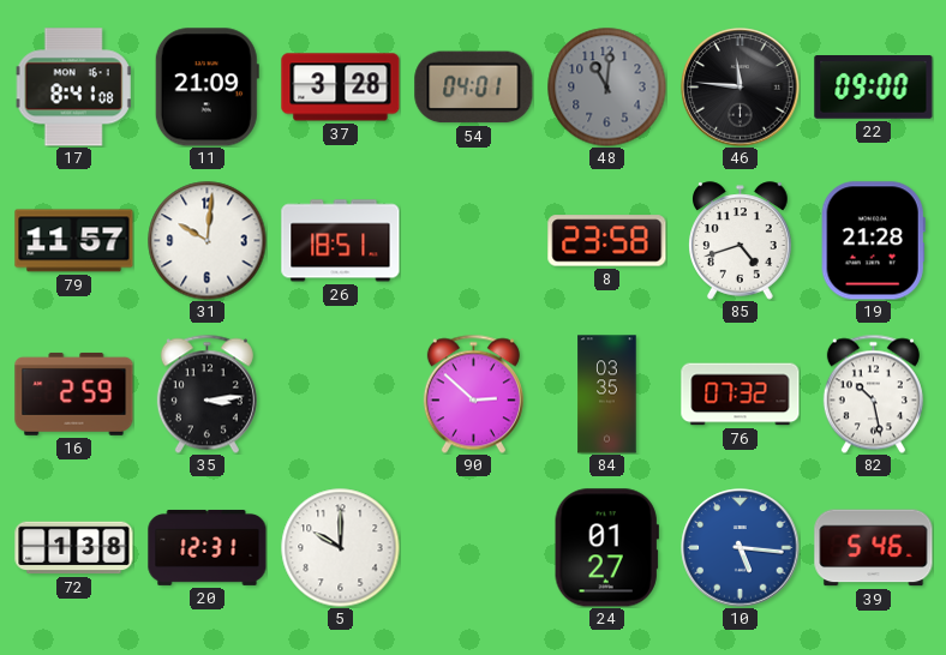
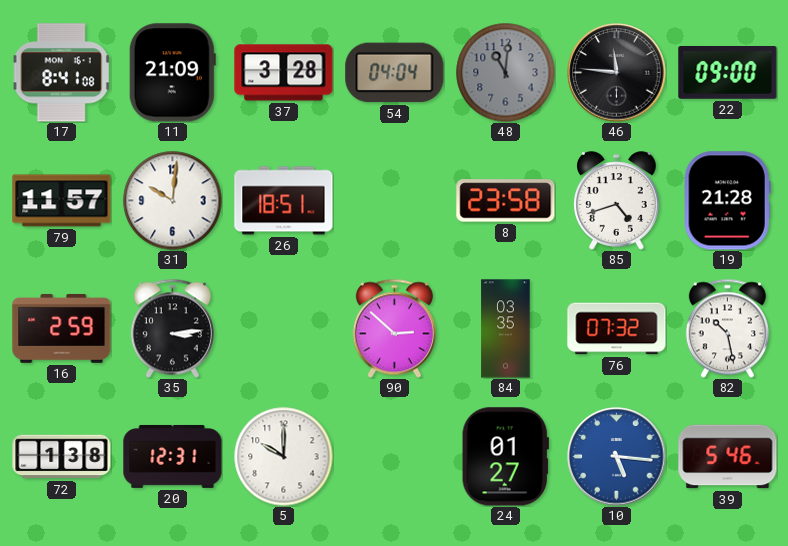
54: 04:01 -> 04:04 (395, 73)
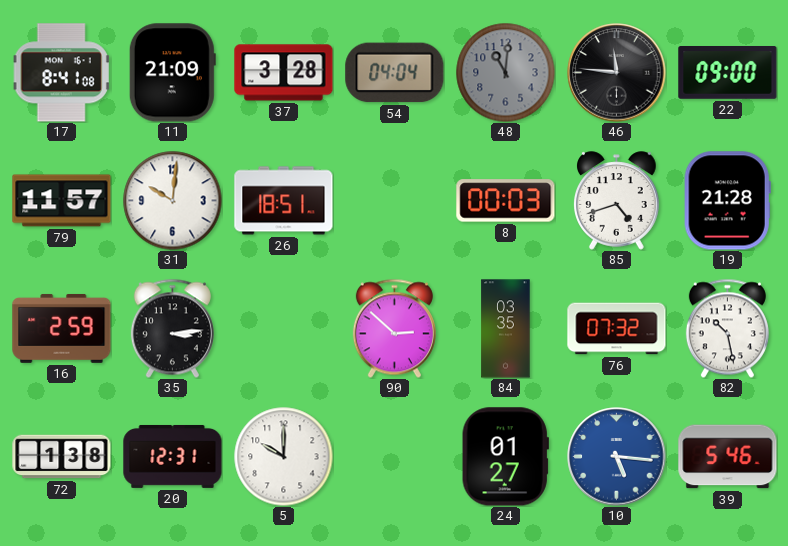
8: 23:58 -> 00:03 (506, 201)
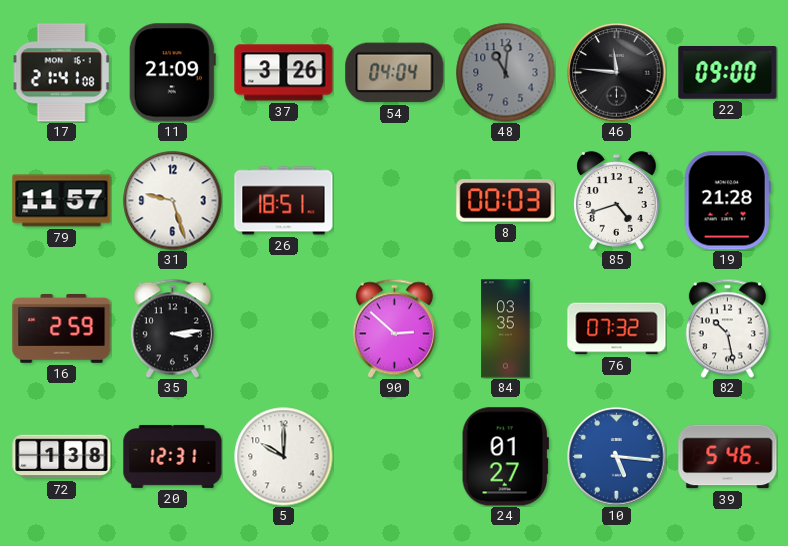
17: 8:41 -> 21:41 (61, 73)
37: 3:28 -> 3:26 (284, 73)
31: 10:01 -> 9:27 (173, 201)
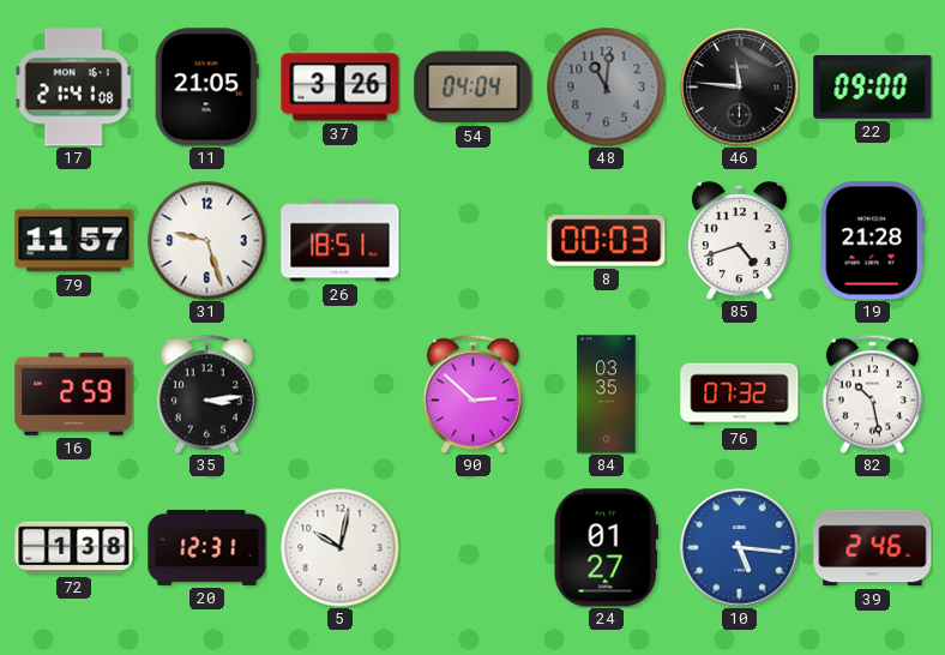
11: 21:09 -> 21:05 (206, 88)
5: 10:00 -> 10:02 (341, 548)
39: 5:46 -> 2:46 (873, 548)
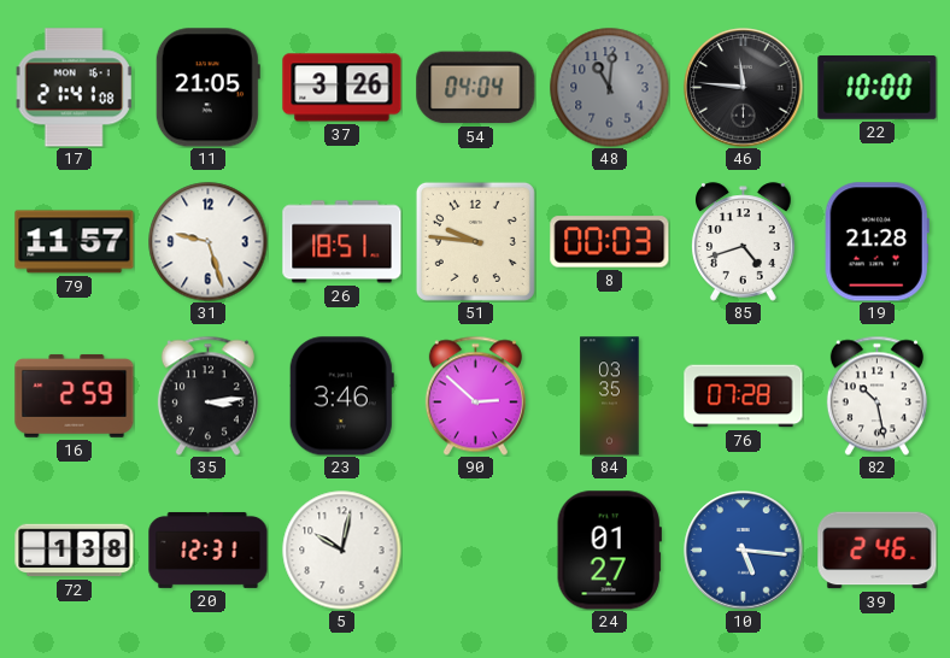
22: 09:00 -> 10:00 (878, 88)
51: none -> 9:46 (475, 241)
23: none -> 3:46 (341, 396)
76: 07:32 -> 07:28 (744, 396)
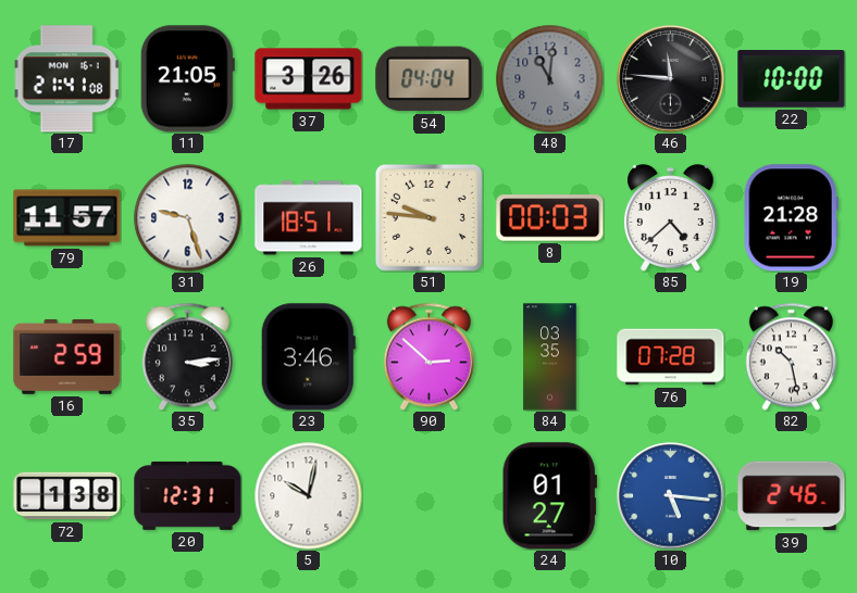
85: 4:42 -> 4:38 (671, 218)
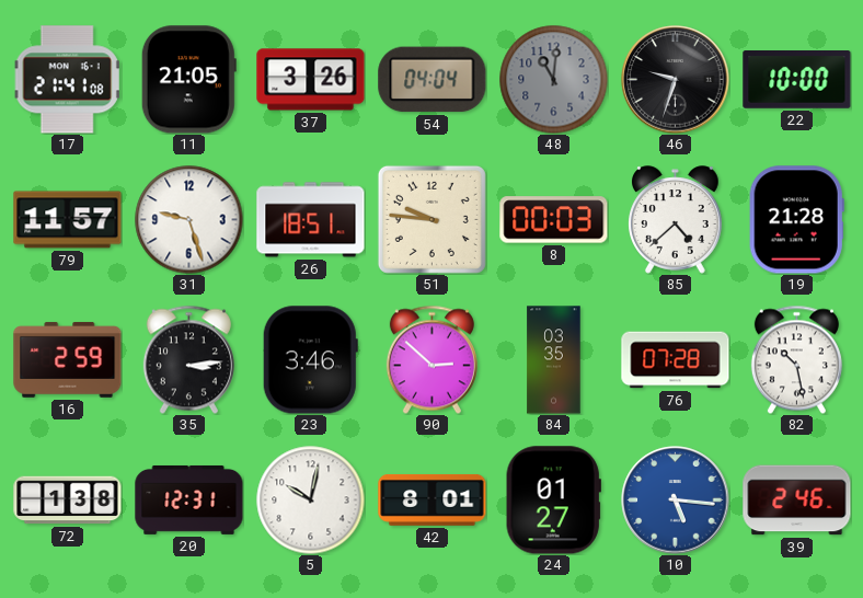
46: 11:46 -> 9:33 (676, 80)
42: none -> 8:01 (433, 499)
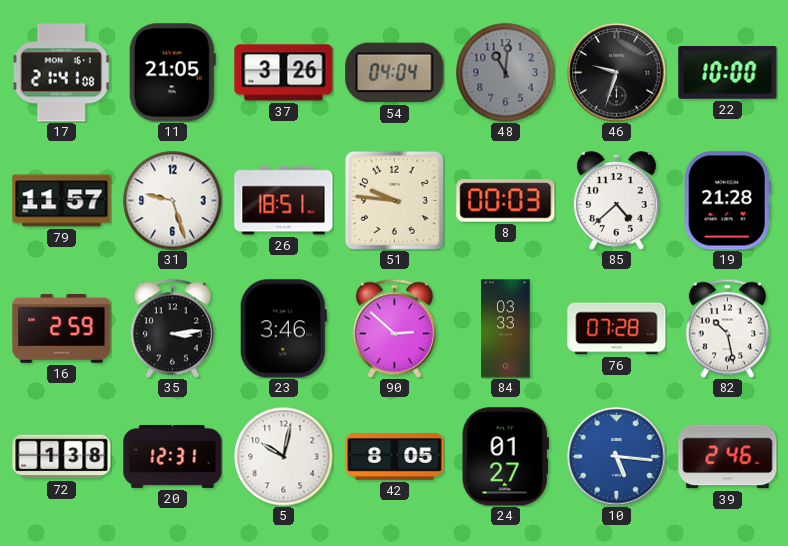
84: 03:35 -> 03:33 (506, 329)
42: 8:01 -> 8:05 (395, 456)
